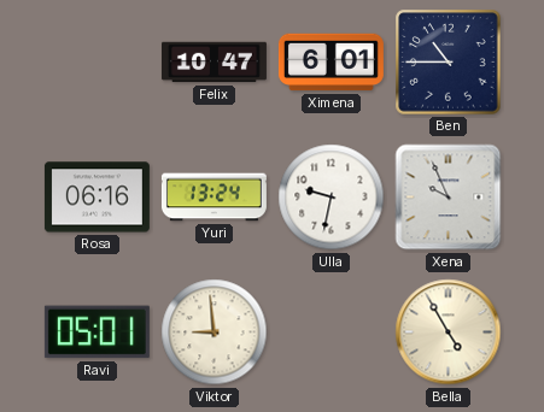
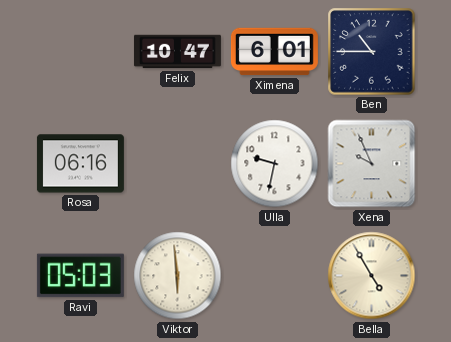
Yuri: 13:24 -> none (213, 198)
Ravi: 05:01 -> 05:03 (80, 276)
Viktor: 8:59 -> 5:59 (178, 276)
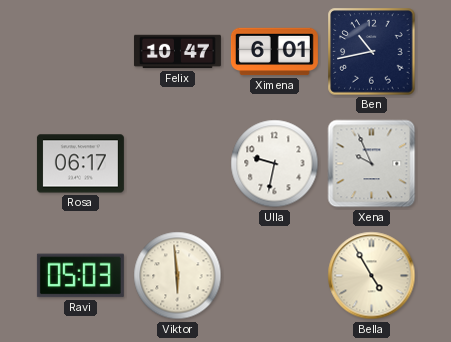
Ben: 10:45 -> 10:43 (372, 52)
Rosa: 06:16 -> 06:17 (80, 164)
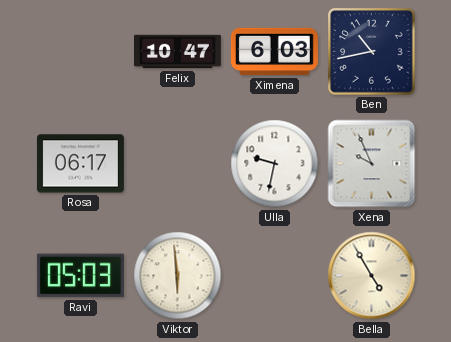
Ximena: 6:01 -> 6:03 (274, 52)
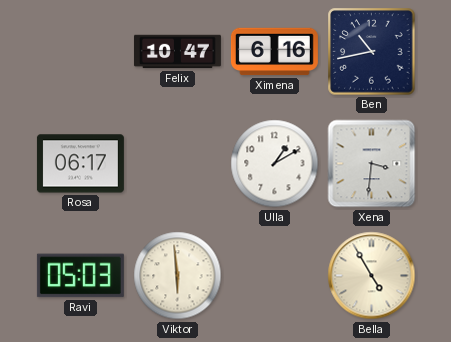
Ximena: 6:03 -> 6:16 (274, 52)
Ulla: 9:32 -> 1:10 (275, 164)
Xena: 9:56 -> 3:31 (372, 164)
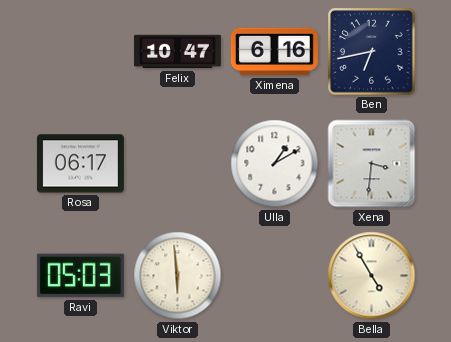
Ben: 10:43 -> 6:43 (372, 52)
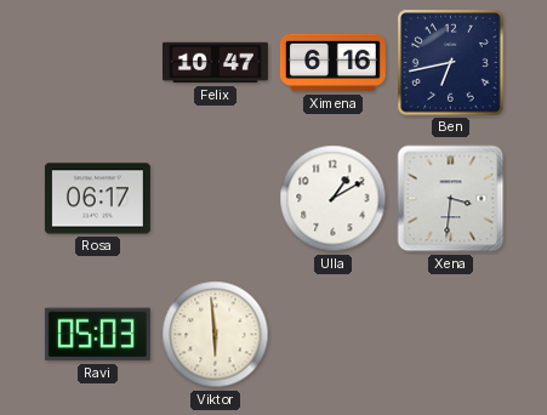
Bella: 4:55 -> none (372, 276)
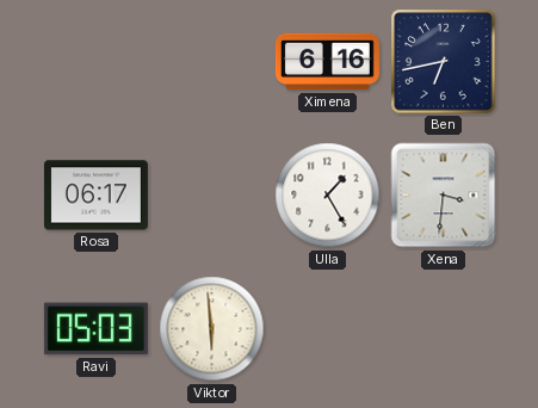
Felix: 10:47 -> none (215, 63)
Ulla: 1:10 -> 1:25 (328, 196)
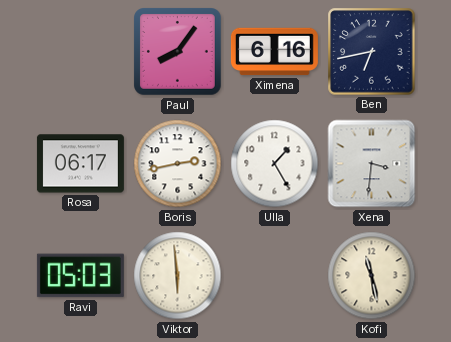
Paul: none -> 8:06 (178, 52)
Boris: none -> 2:43 (178, 164)
Kofi: none -> 11:28 (372, 276)
